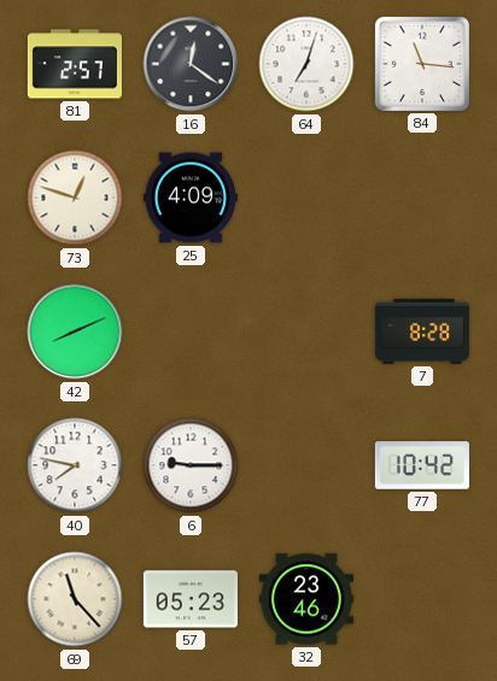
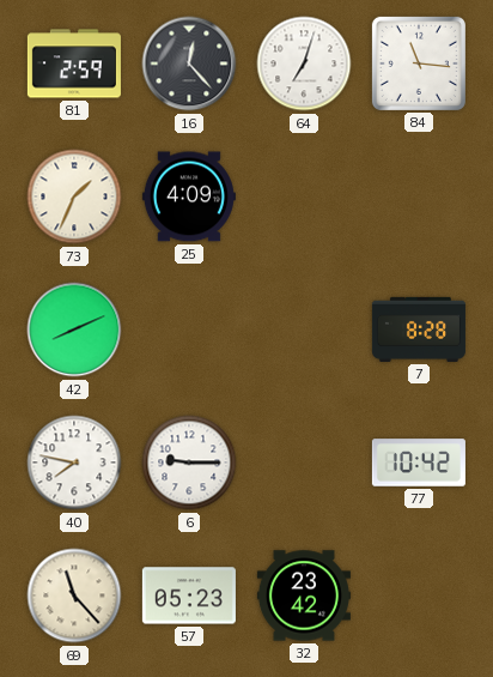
81: 2:57 -> 2:59 (74, 64)
16: 12:21 -> 12:23 (189, 64)
73: 12:48 -> 1:34 (74, 197)
32: 23:46 -> 23:42 (304, 596)
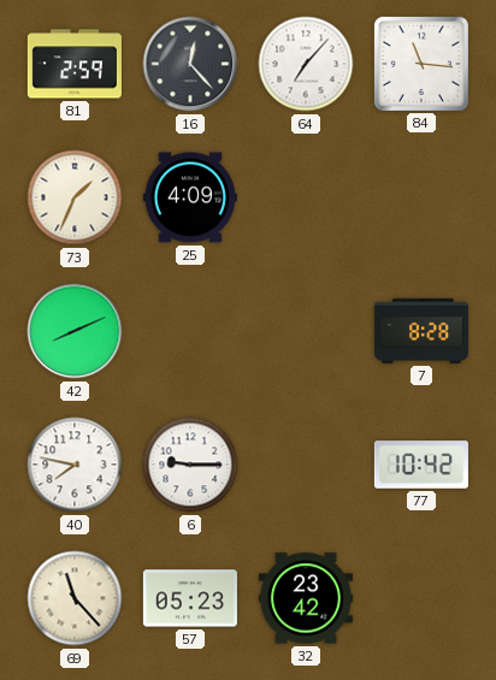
64: 7:03 -> 7:07 (306, 64)
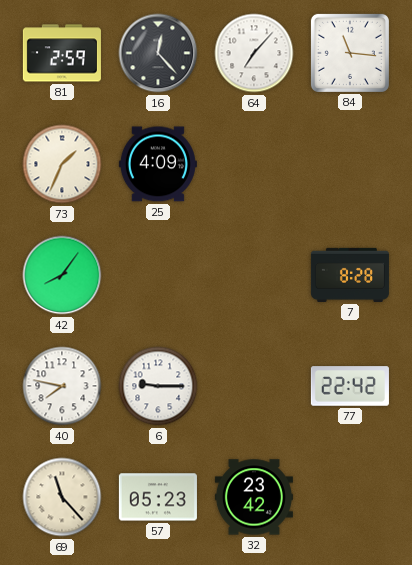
42: 8:11 -> 8:06 (62, 275)
77: 10:42 -> 22:42 (350, 386)
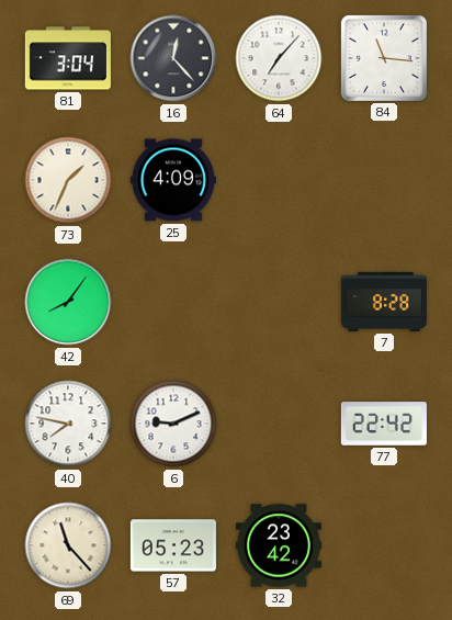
81: 2:59 -> 3:04 (68, 58)
6: 9:15 -> 9:11 (173, 424)
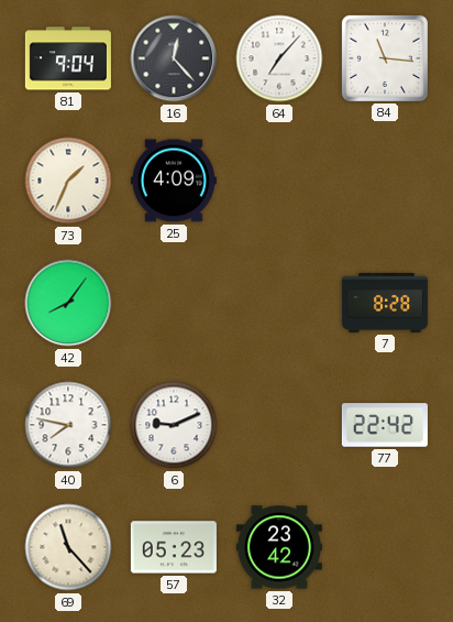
81: 3:04 -> 9:04 (68, 58)
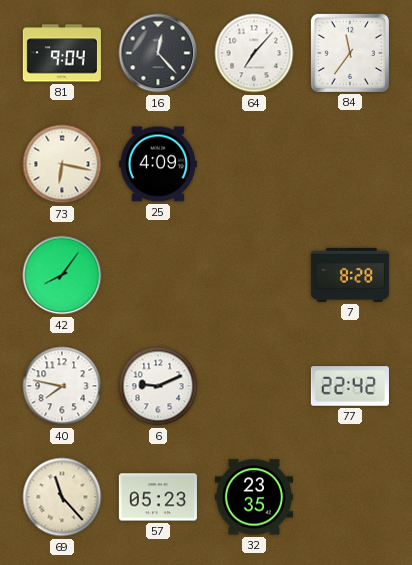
84: 11:16 -> 11:36 (350, 53)
73: 1:34 -> 6:17 (62, 164)
32: 23:42 -> 23:35 (254, 497)
